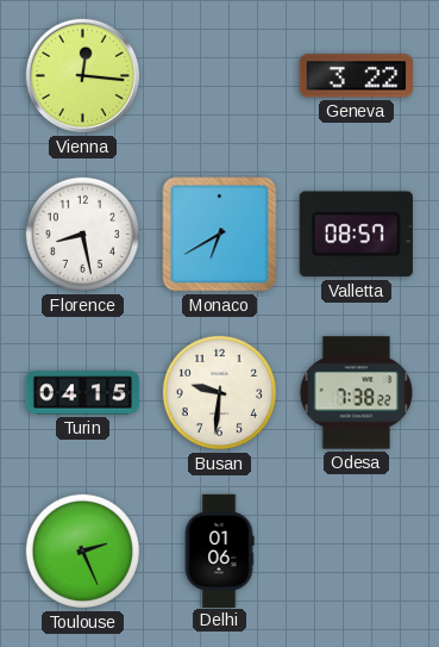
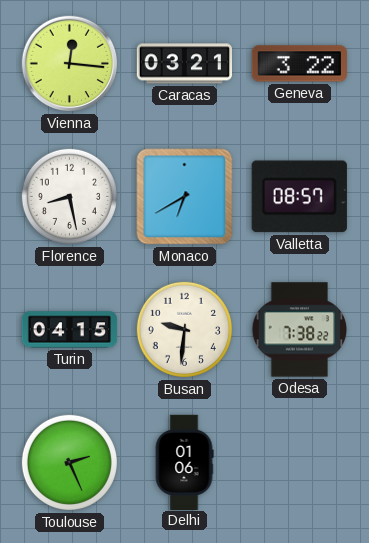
Caracas: none -> 03:21 (184, 64)
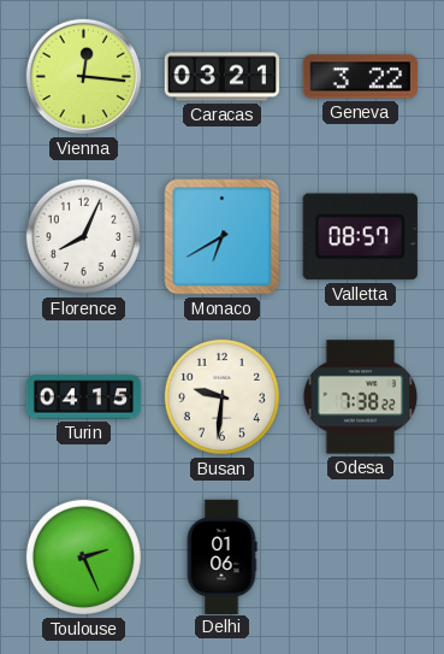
Florence: 8:28 -> 8:04 (83, 236)
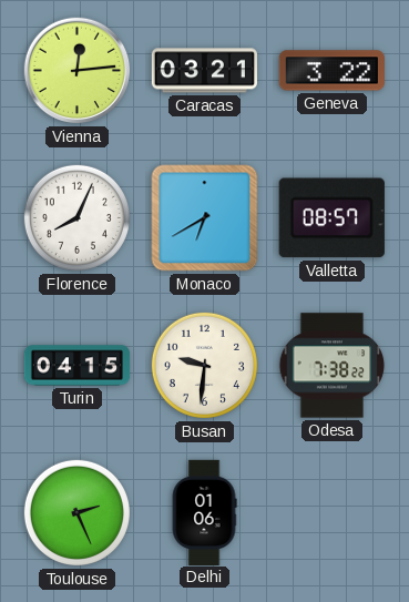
Vienna: 12:16 -> 12:14 (78, 71)
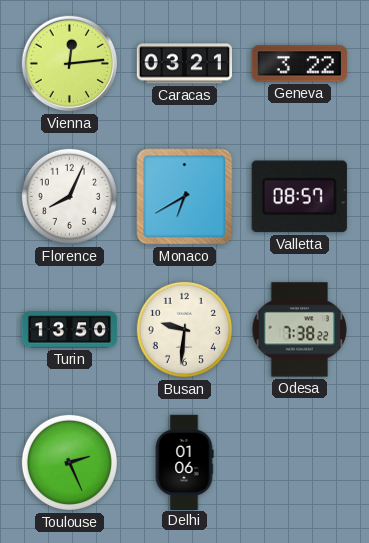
Turin: 04:15 -> 13:50 (70, 330)
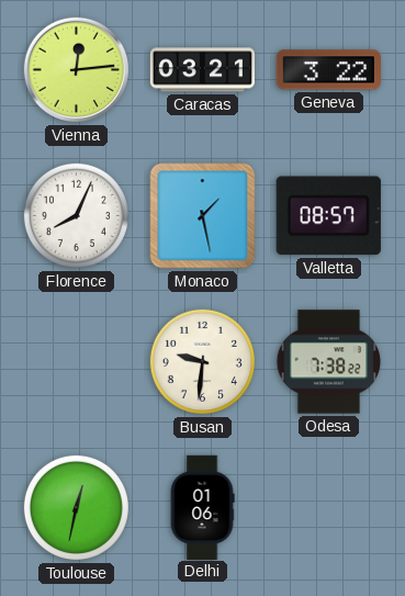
Monaco: 6:40 -> 1:28 (203, 216)
Turin: 13:50 -> none (70, 330)
Toulouse: 2:26 -> 12:32 (76, 507)
